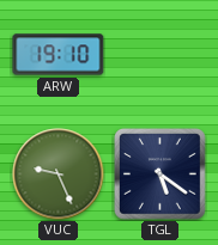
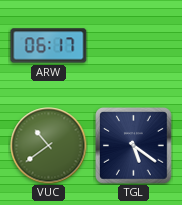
ARW: 19:10 -> 06:17 (49, 46)
VUC: 9:26 -> 10:39 (49, 146)
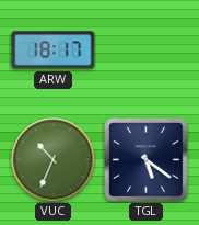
ARW: 06:17 -> 18:17 (54, 50)
VUC: 10:39 -> 10:34 (54, 160)
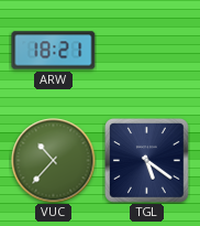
ARW: 18:17 -> 18:21 (54, 51)
VUC: 10:34 -> 10:37 (54, 161)
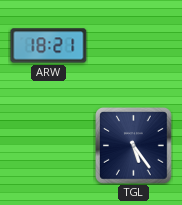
VUC: 10:37 -> none (54, 161)
TGL: 5:21 -> 5:24 (134, 146)
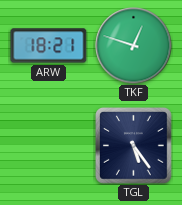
TKF: none -> 12:48 (134, 46)
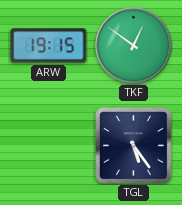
ARW: 18:21 -> 19:15 (49, 46)
TKF: 12:48 -> 12:51 (134, 46)
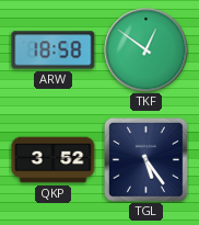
ARW: 19:15 -> 18:58 (54, 50)
QKP: none -> 3:52 (54, 160)
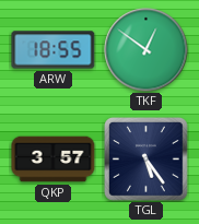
ARW: 18:58 -> 18:55 (54, 50)
QKP: 3:52 -> 3:57 (54, 160)
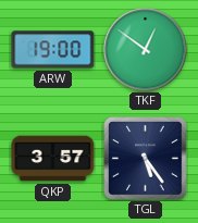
ARW: 18:55 -> 19:00 (53, 50)
